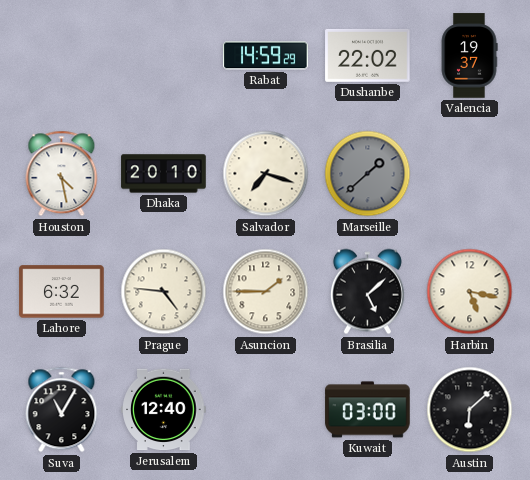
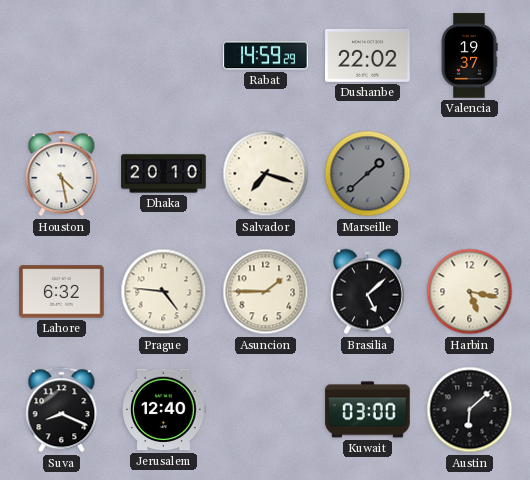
Suva: 11:05 -> 8:19 (62, 410)
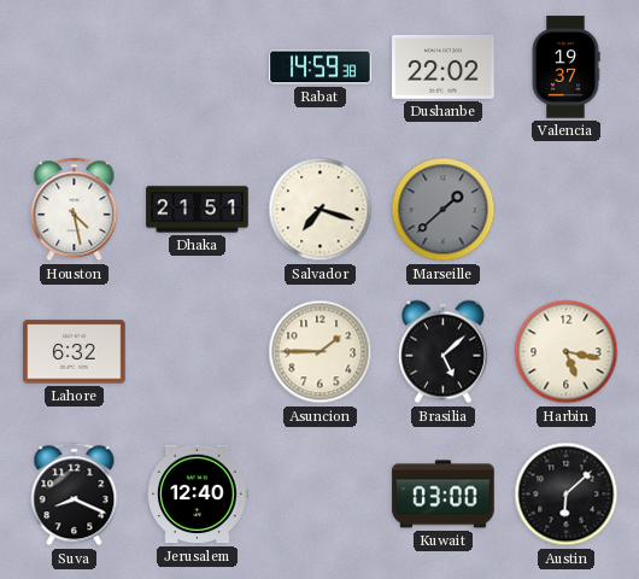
Rabat: 14:59:29 -> 14:59:38 (321, 68)
Dhaka: 20:10 -> 21:51 (198, 210)
Prague: 4:46 -> none (164, 292)
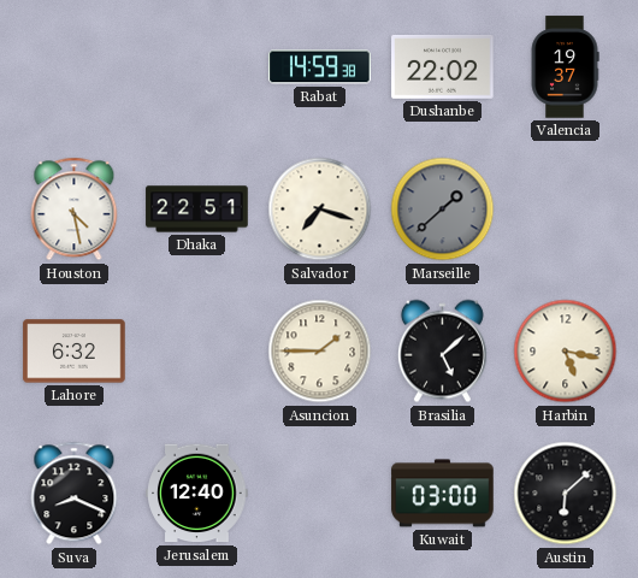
Dhaka: 21:51 -> 22:51 (197, 210)
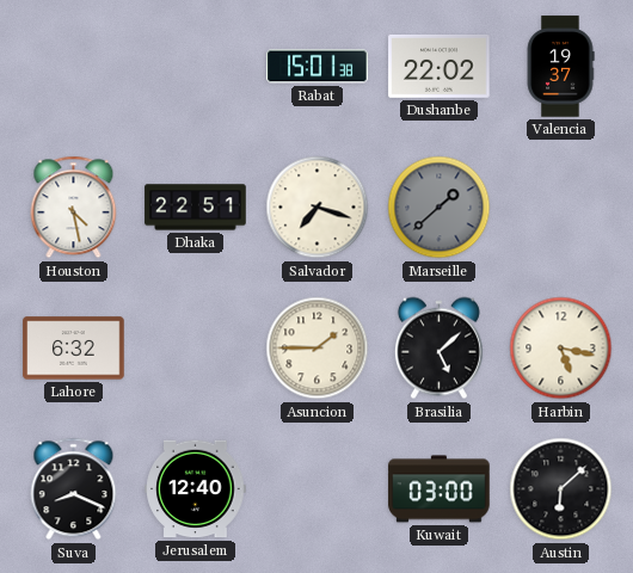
Rabat: 14:59 -> 15:01 (318, 67)
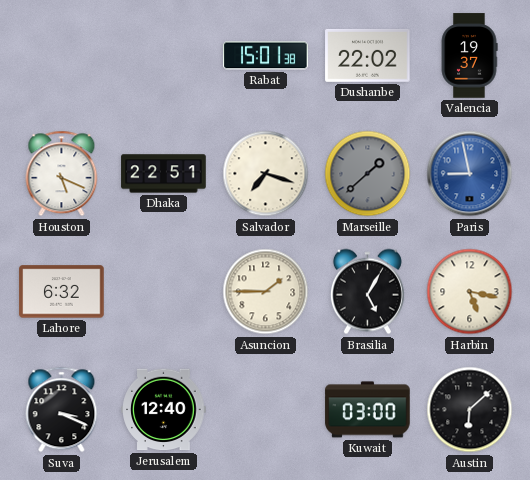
Houston: 4:28 -> 5:19 (62, 174)
Paris: none -> 8:58 (470, 174)
Brasilia: 5:08 -> 5:05 (367, 292)
Suva: 8:19 -> 3:19 (62, 410)
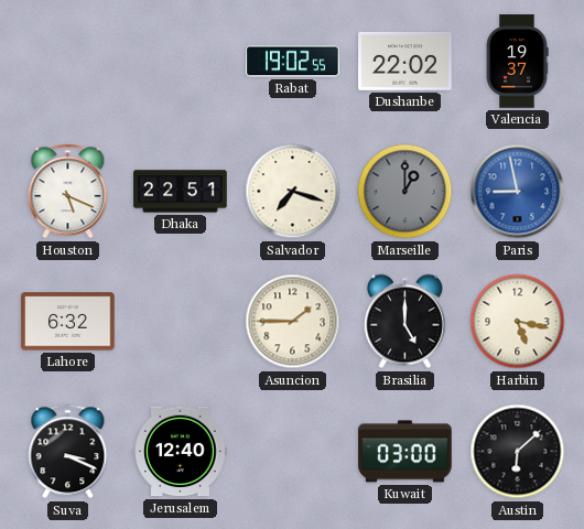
Rabat: 15:01 -> 19:02 (293, 62)
Marseille: 1:38 -> 1:00 (405, 192)
Brasilia: 5:05 -> 5:00 (404, 322)
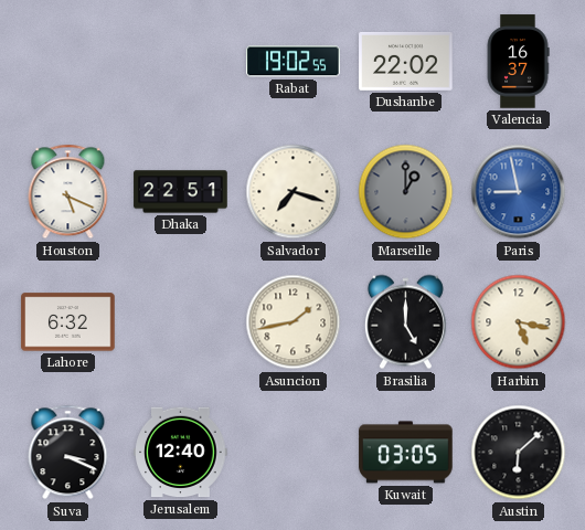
Valencia: 19:37 -> 16:37 (518, 62)
Asuncion: 1:45 -> 1:43 (294, 322)
Kuwait: 03:00 -> 03:05 (406, 453)
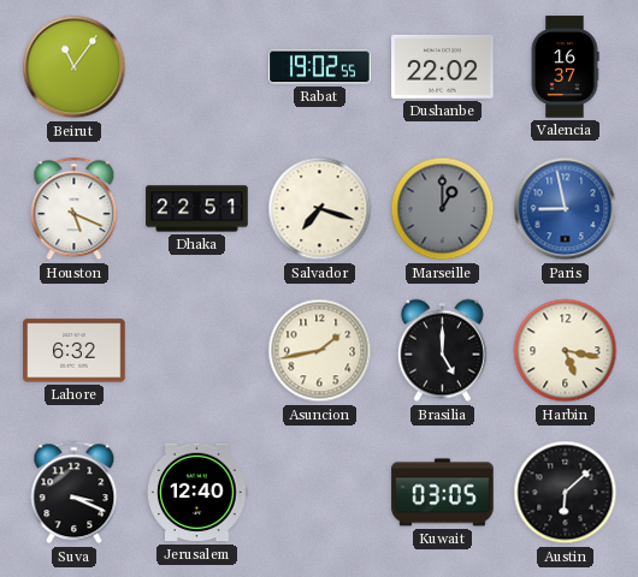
Beirut: none -> 11:06 (75, 67)
